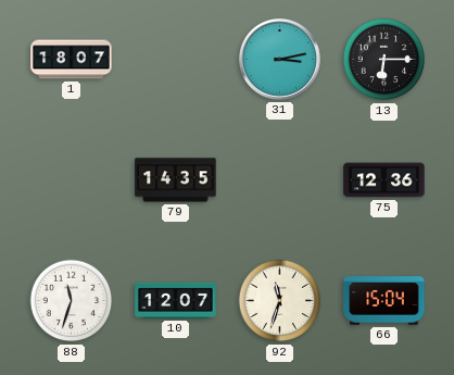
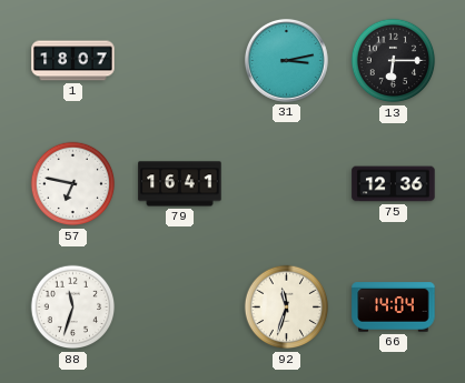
57: none -> 6:47 (73, 184)
79: 14:35 -> 16:41 (180, 184)
10: 12:07 -> none (176, 300)
66: 15:04 -> 14:04 (394, 308)
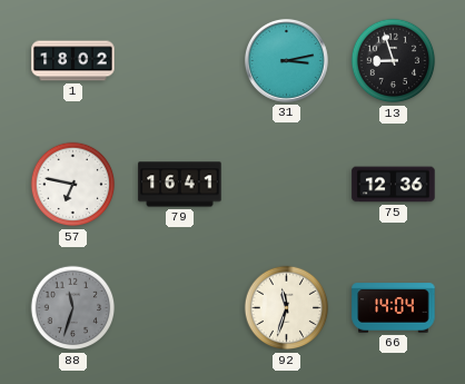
1: 18:07 -> 18:02 (73, 61)
13: 6:15 -> 8:57 (394, 61)
88 dial: white -> grey (73, 308)
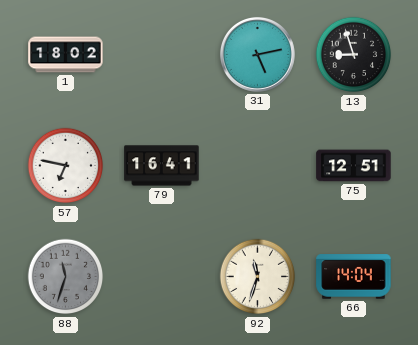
31: 3:13 -> 5:13 (257, 54)
75: 12:36 -> 12:51 (354, 166)
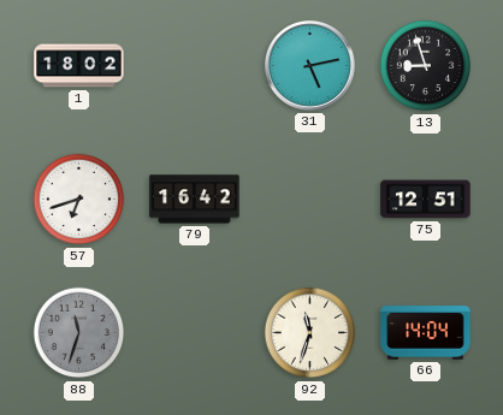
57: 6:47 -> 6:42 (79, 200)
79: 16:41 -> 16:42 (195, 200)
